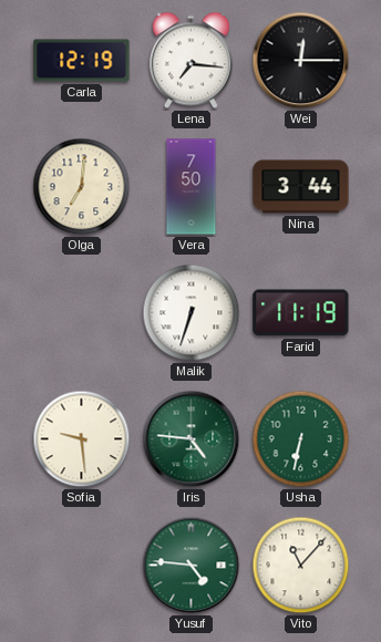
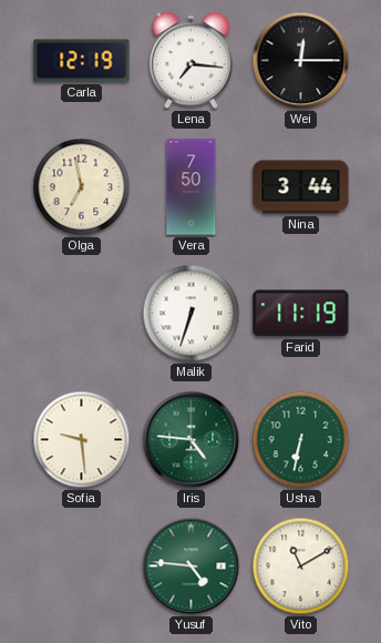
Olga: 7:01 -> 6:58 (82, 187)
Vito: 11:07 -> 11:10 (301, 567)
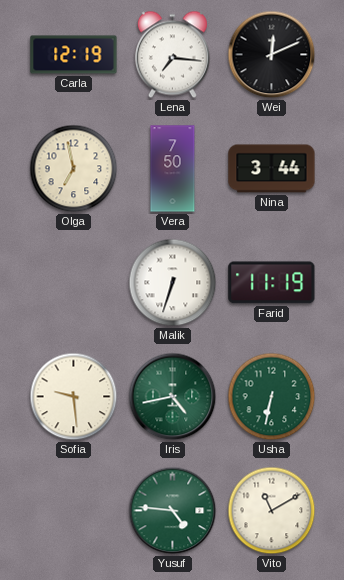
Wei: 12:15 -> 12:11 (272, 55)
Iris: 4:46 -> 4:43 (173, 397)
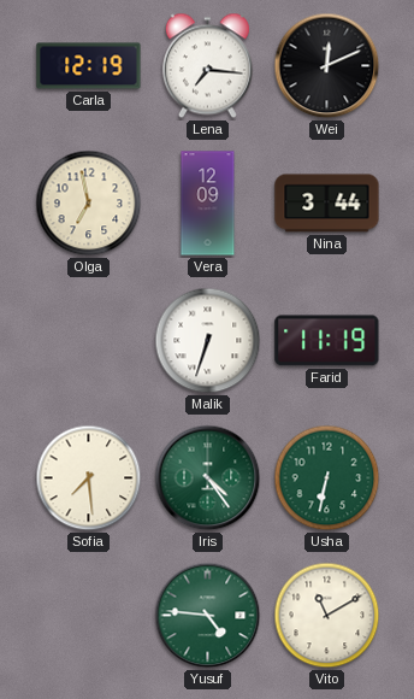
Vera: 7:50 -> 12:09 (208, 204)
Sofia: 9:29 -> 7:29 (89, 478)
Iris: 4:43 -> 4:24 (208, 478)
